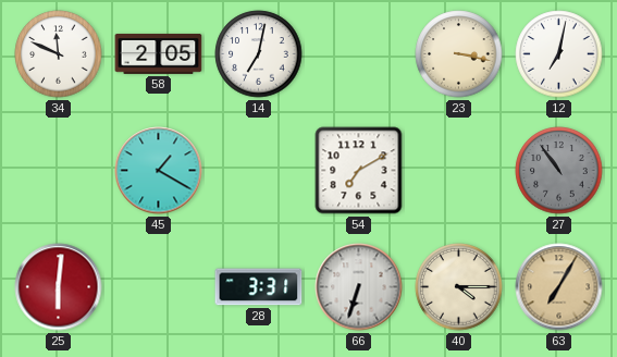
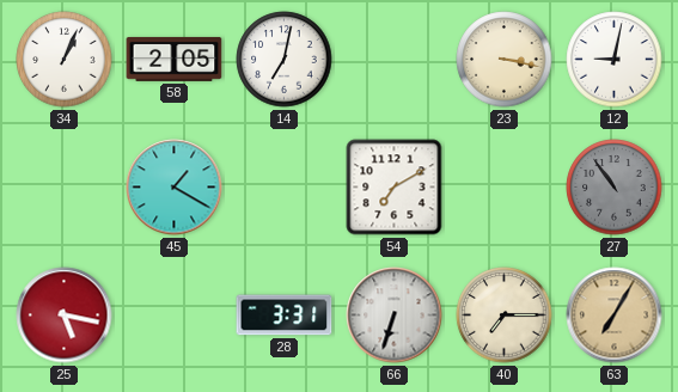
34: 11:49 -> 1:04 (65, 60)
12: 7:02 -> 9:02 (615, 60)
25: 6:01 -> 5:17 (65, 316)
40: 4:15 -> 7:15 (505, 316)
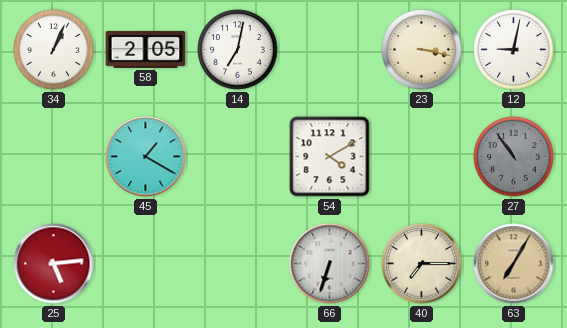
54: 7:10 -> 4:10 (330, 157)
25: 5:17 -> 5:14 (54, 264)
28: 3:31 -> none (285, 316)
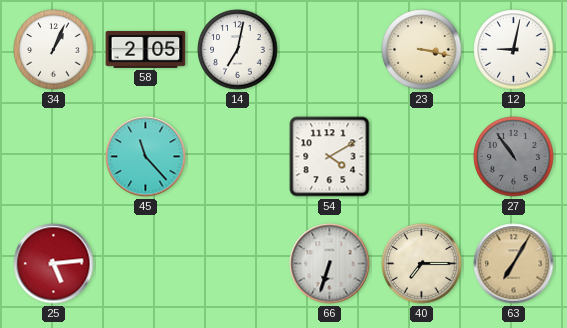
45: 1:20 -> 11:23 (146, 157)
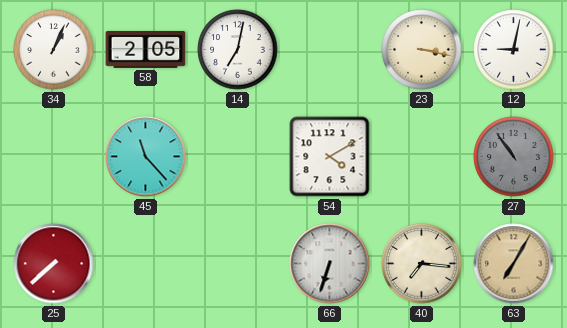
25: 5:14 -> 7:38 (54, 264)
40: 7:15 -> 7:16 (422, 264)
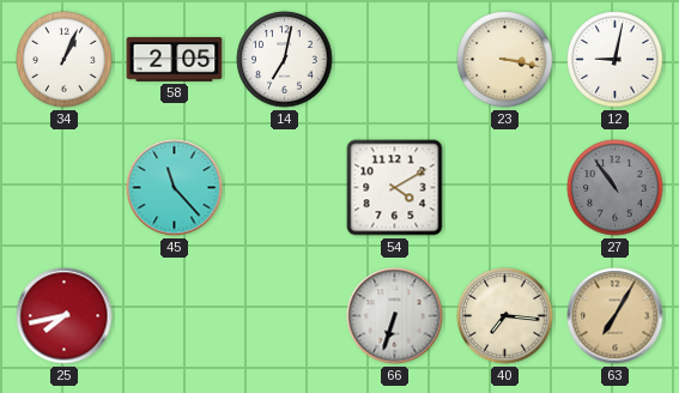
25: 7:38 -> 7:43 (65, 316)
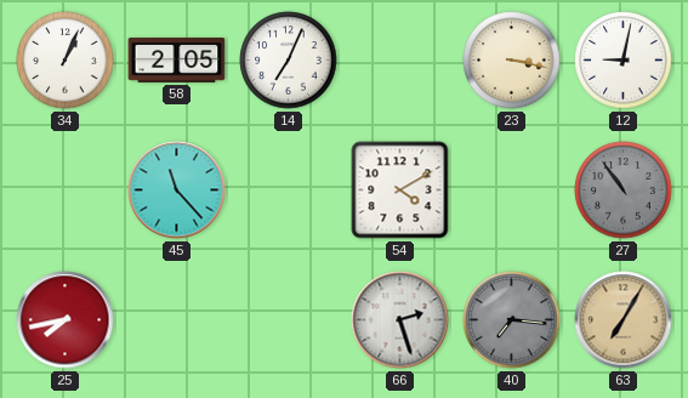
14: 7:02 -> 7:04 (289, 61)
66: 6:33 -> 2:27 (400, 320)
40 dial: cream -> grey (512, 320)
